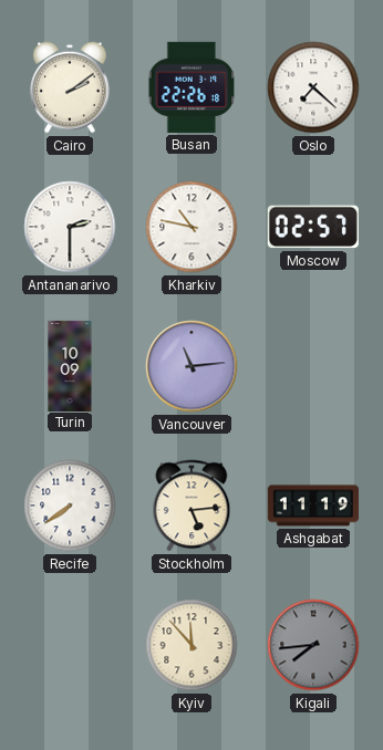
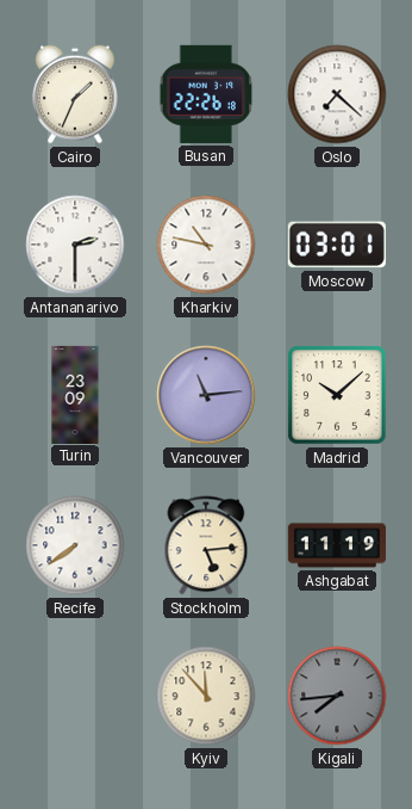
Cairo: 2:09 -> 1:34 (75, 94)
Moscow: 02:57 -> 03:01 (337, 245)
Turin: 10:09 -> 23:09 (75, 394)
Madrid: none -> 10:08 (337, 395)
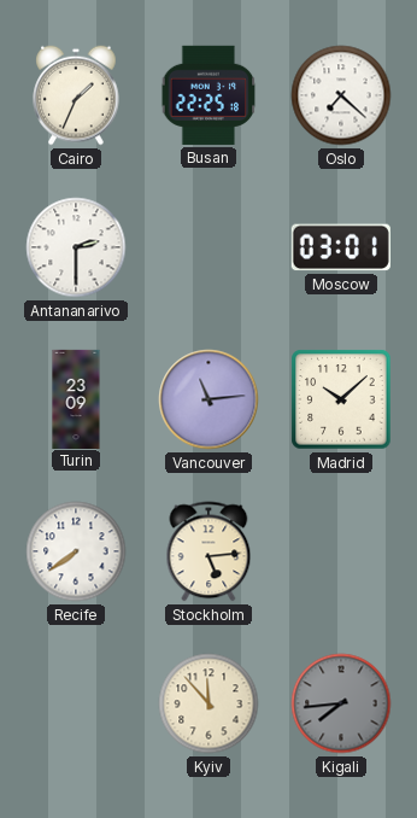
Busan: 22:26 -> 22:25 (208, 95)
Kharkiv: 10:47 -> none (206, 245)
Ashgabat: 11:19 -> none (336, 545)
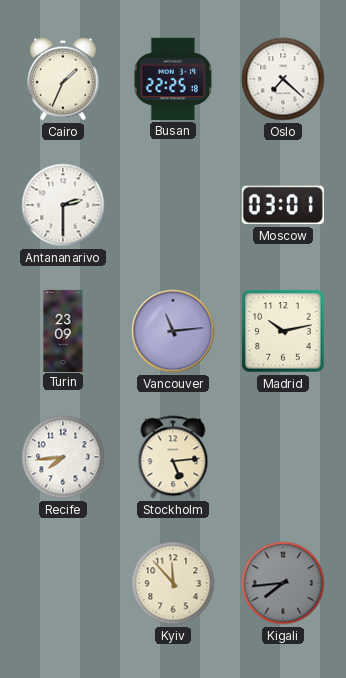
Madrid: 10:08 -> 10:13 (283, 331)
Recife: 7:39 -> 7:44 (63, 457)
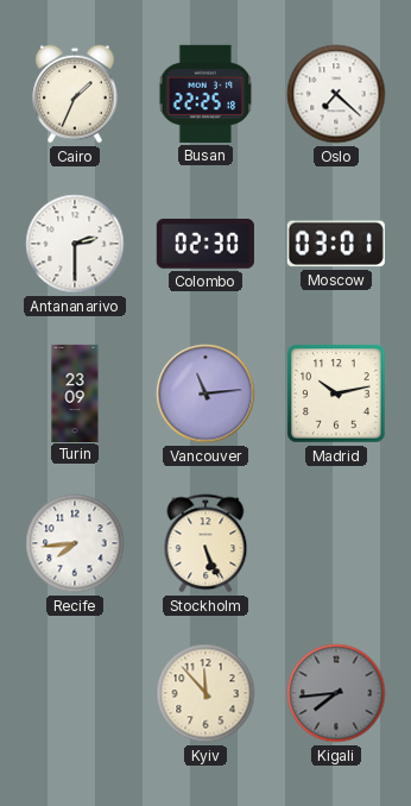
Colombo: none -> 02:30 (205, 244)
Stockholm: 5:14 -> 5:26 (205, 543)
